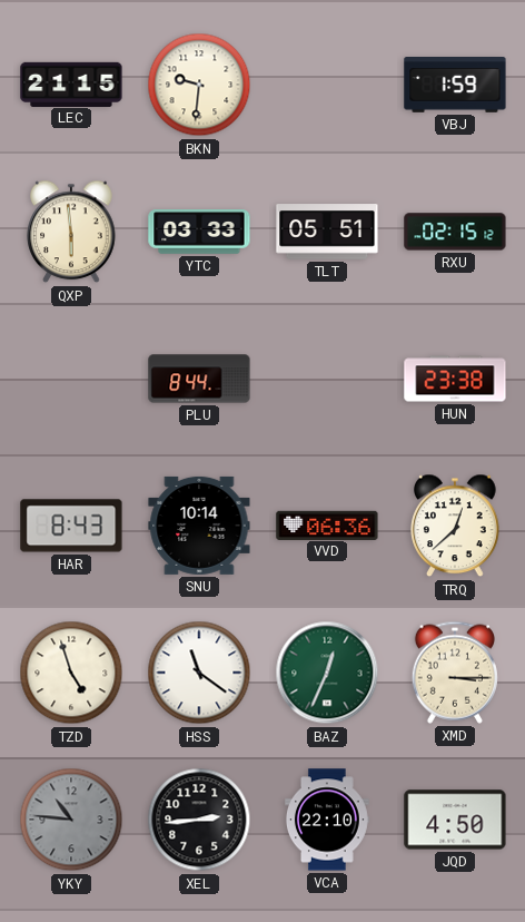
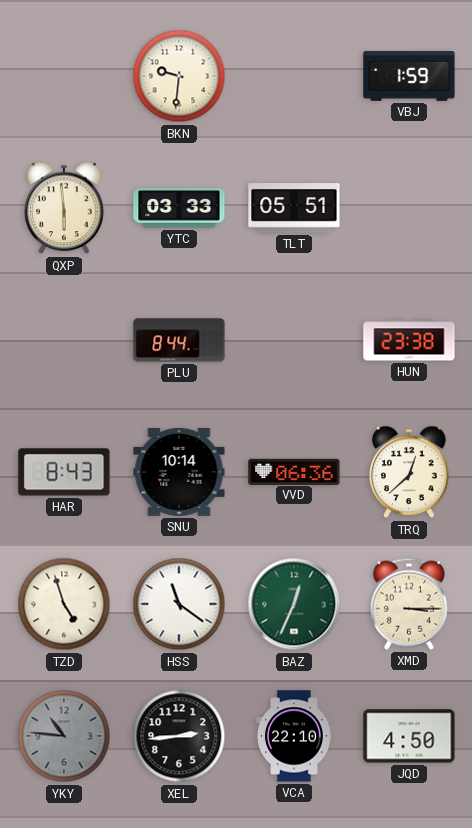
LEC: 21:15 -> none (71, 84)
RXU: 02:15 -> none (455, 232)
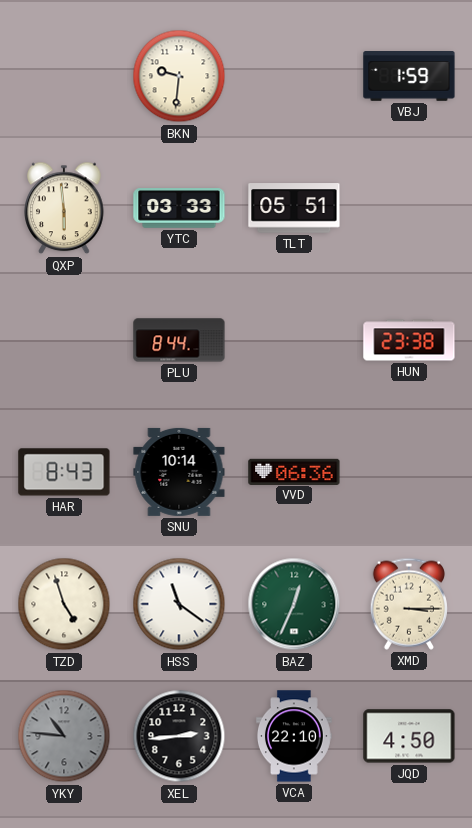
TRQ: 12:38 -> none (409, 472)
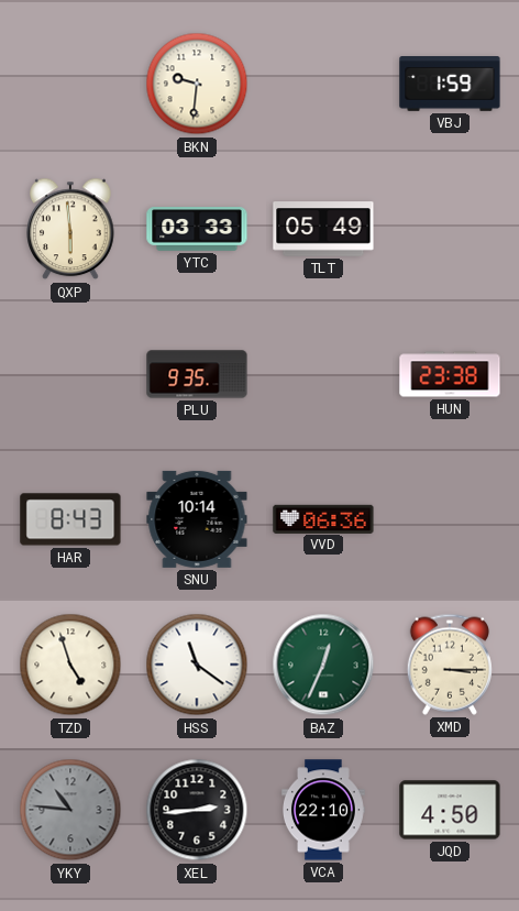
TLT: 05:51 -> 05:49 (323, 229)
PLU: 8:44 -> 9:35 (197, 374)
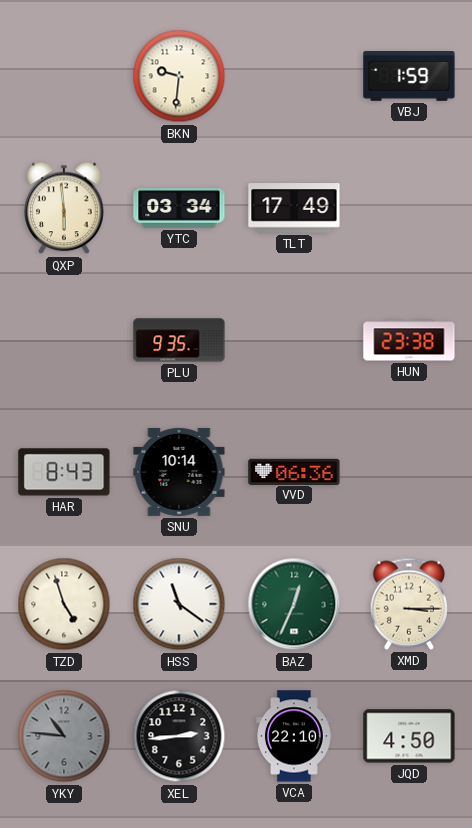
YTC: 03:33 -> 03:34 (179, 208)
TLT: 05:49 -> 17:49 (294, 208)
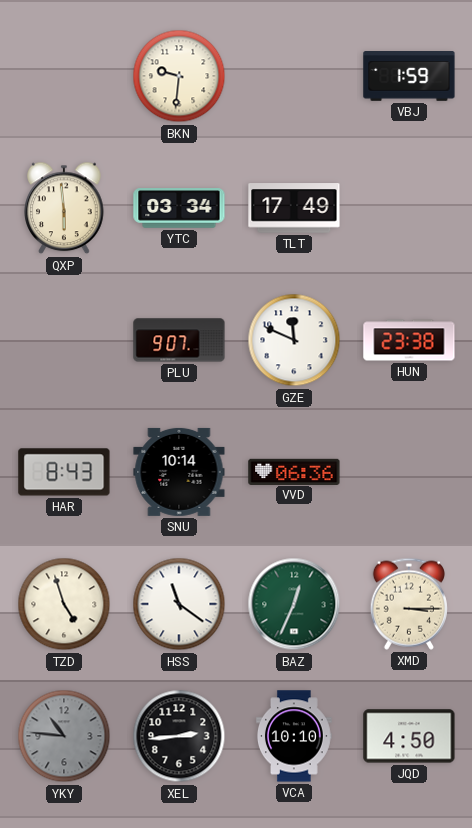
PLU: 9:35 -> 9:07 (179, 340)
GZE: none -> 11:49 (294, 340)
VCA: 22:10 -> 10:10 (295, 736)
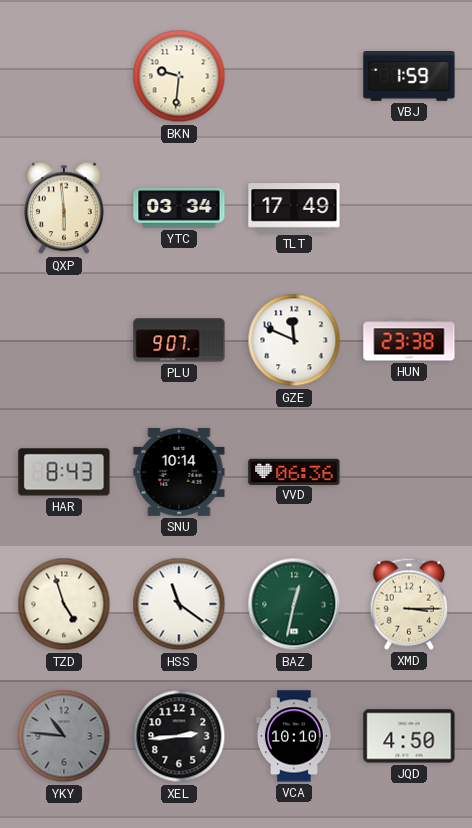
BAZ: 12:34 -> 12:32 (294, 604)
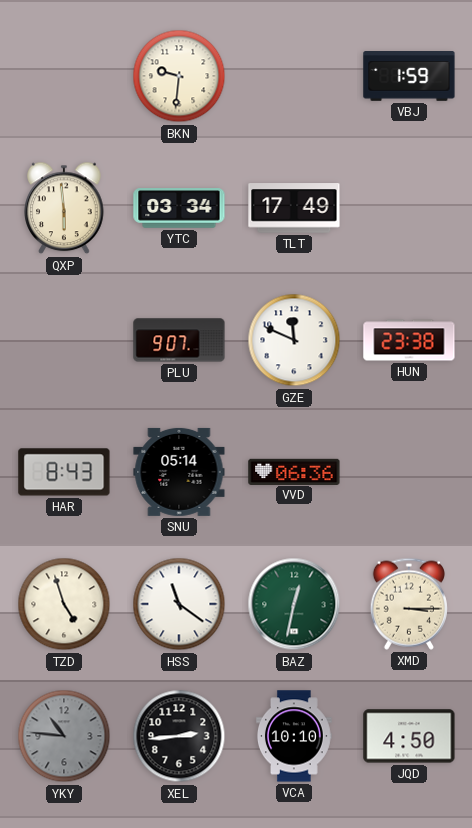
SNU: 10:14 -> 05:14 (179, 472)
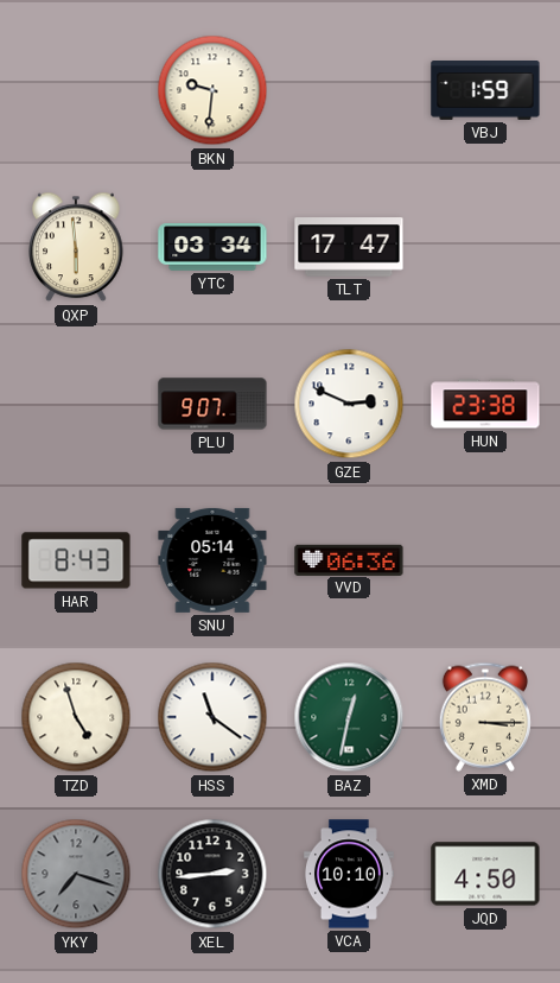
TLT: 17:49 -> 17:47 (349, 247)
GZE: 11:49 -> 2:49 (349, 404)
YKY: 10:46 -> 7:18 (76, 874)
